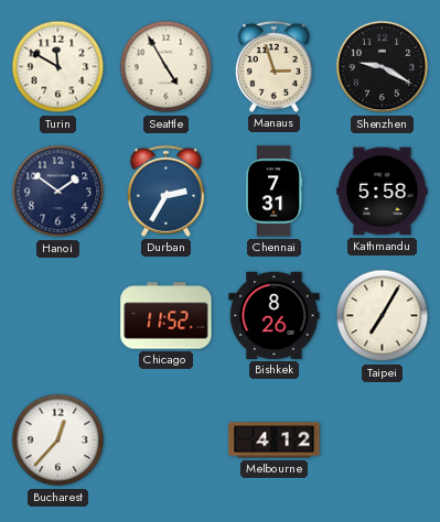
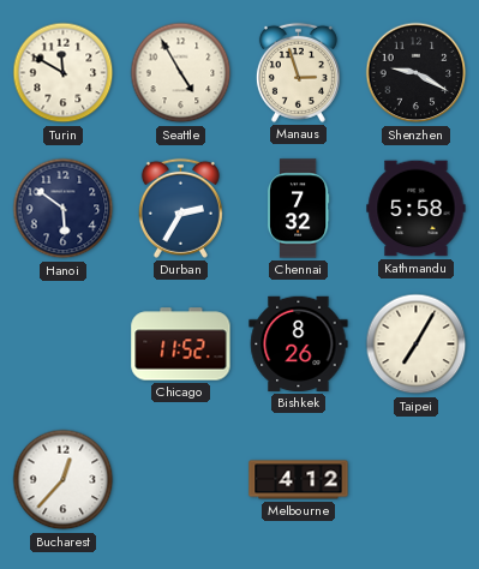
Hanoi: 1:51 -> 5:51 (64, 209)
Chennai: 7:31 -> 7:32 (298, 209)
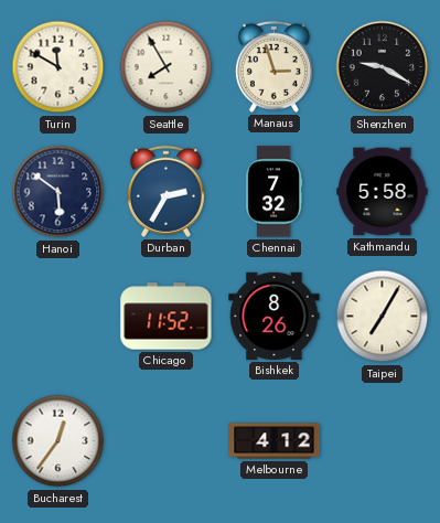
Seattle: 4:55 -> 7:55 (167, 67)
Bucharest: 12:37 -> 12:36 (58, 441)
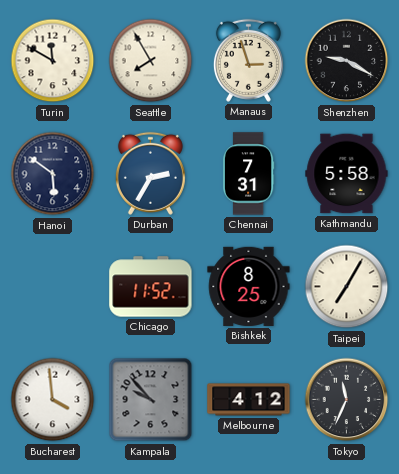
Chennai: 7:32 -> 7:31 (248, 174)
Bishkek: 8:26 -> 8:25 (249, 286)
Bucharest: 12:36 -> 3:59 (53, 400)
Kampala: none -> 9:53 (151, 400)
Tokyo: none -> 11:34 (347, 400)
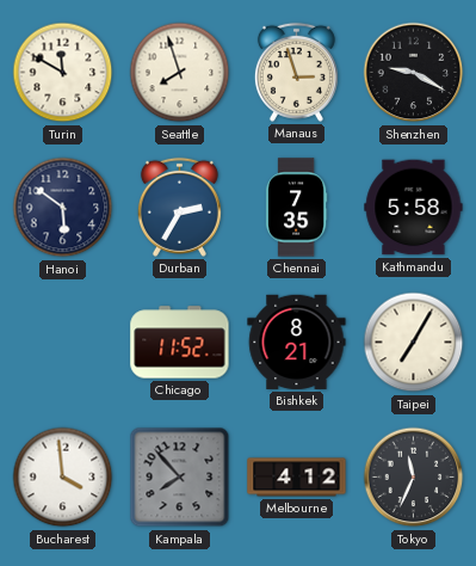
Seattle: 7:55 -> 7:57 (180, 73)
Chennai: 7:31 -> 7:35 (296, 208)
Bishkek: 8:25 -> 8:21 (297, 342)
Kampala: 9:53 -> 7:53 (180, 478)
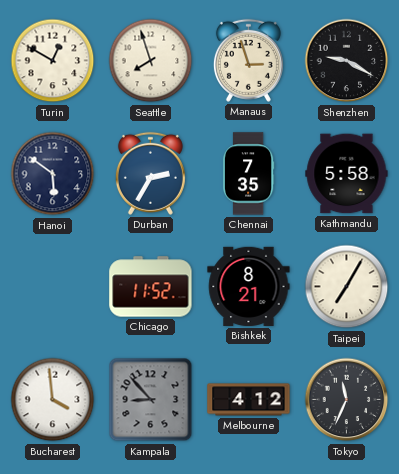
Turin: 11:50 -> 12:50 (53, 61)
Kampala: 7:53 -> 8:53 (151, 400)
